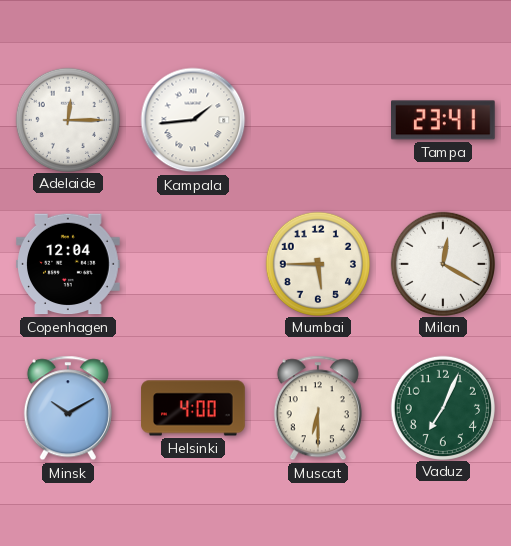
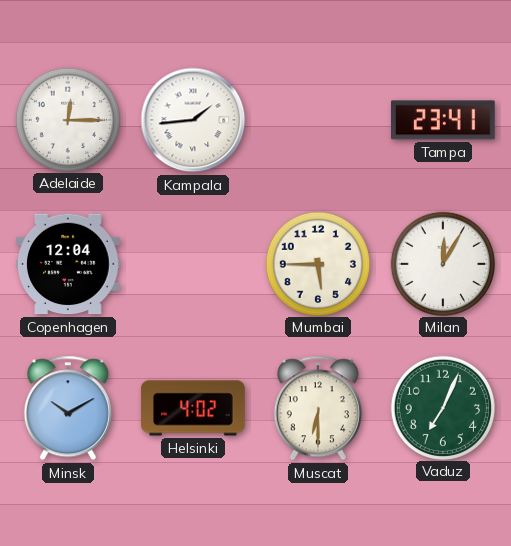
Milan: 12:20 -> 12:05 (442, 263)
Helsinki: 4:00 -> 4:02 (193, 408)
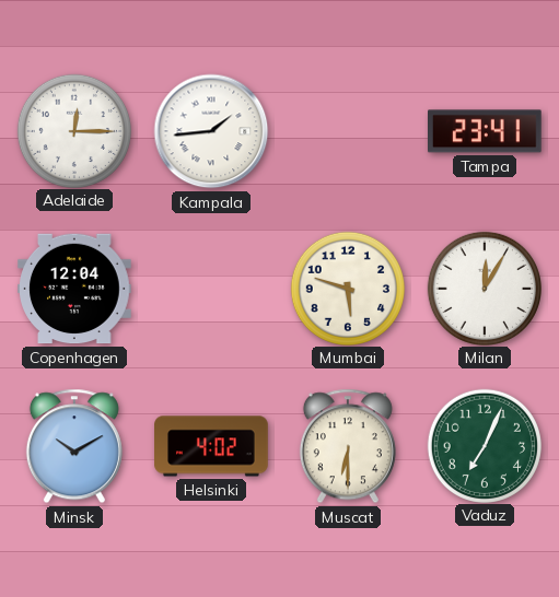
Mumbai: 5:45 -> 5:48 (347, 288)
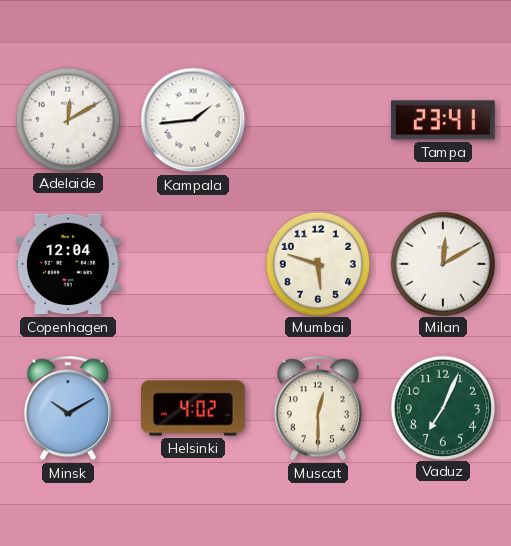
Adelaide: 12:15 -> 12:10 (67, 119)
Milan: 12:05 -> 12:10 (442, 263)
Muscat: 6:30 -> 12:30 (318, 408)
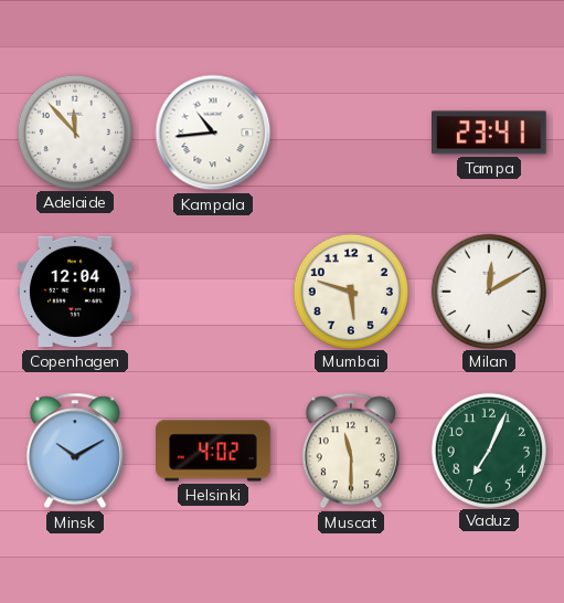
Adelaide: 12:10 -> 11:53 (74, 131)
Kampala: 1:44 -> 10:44 (213, 133)
Muscat: 12:30 -> 11:30 (351, 451)
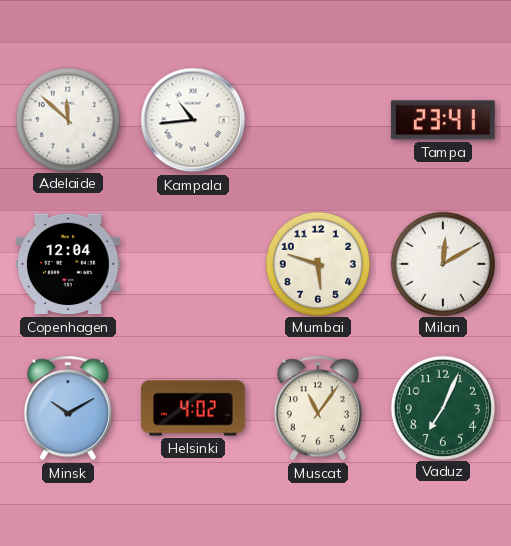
Adelaide: 11:53 -> 11:52 (67, 119)
Muscat: 11:30 -> 11:06 (318, 408)
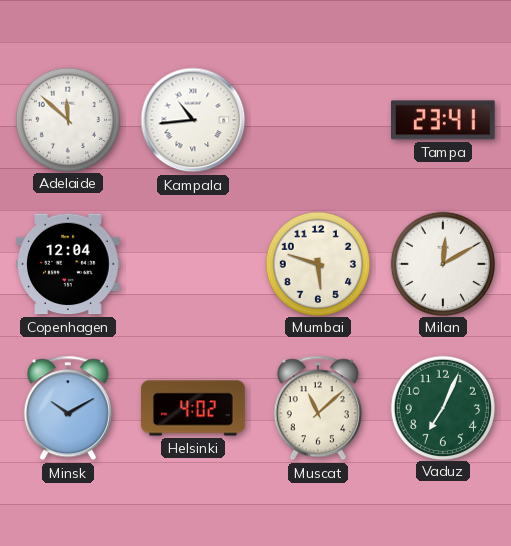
Muscat: 11:06 -> 11:08 (318, 408)
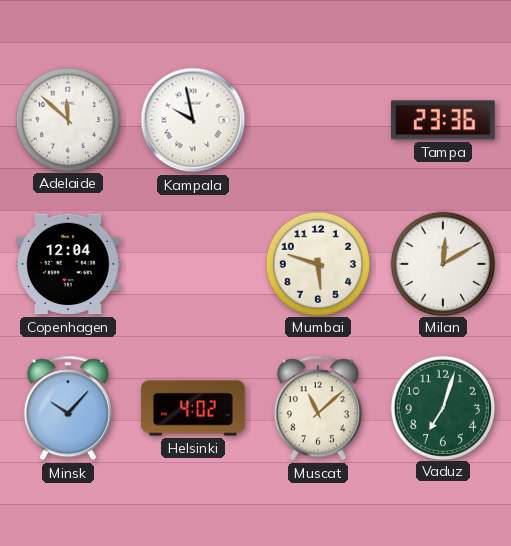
Kampala: 10:44 -> 9:58 (193, 120)
Tampa: 23:41 -> 23:36 (444, 120)
Minsk: 10:10 -> 10:07 (68, 408)
Vaduz: 7:04 -> 7:03 (442, 407)
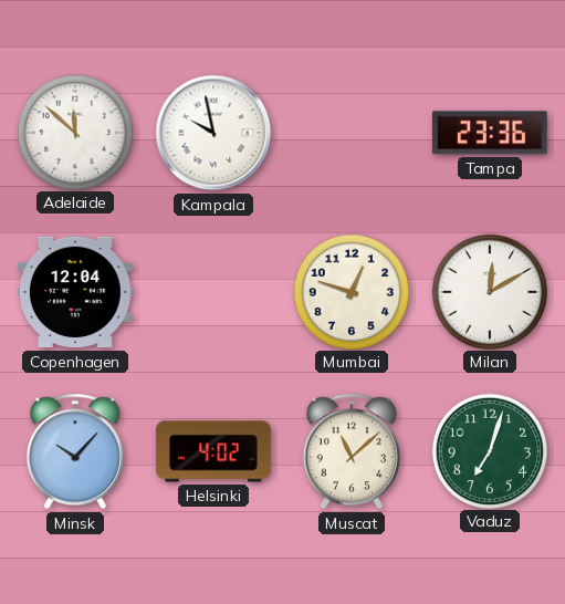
Mumbai: 5:48 -> 12:48 (350, 291)
